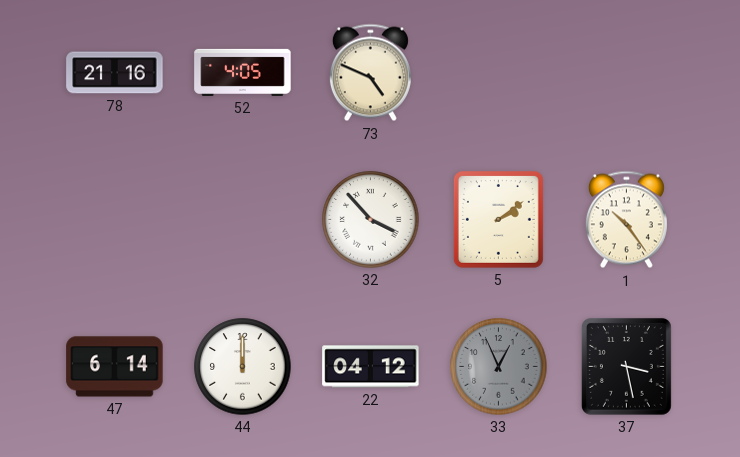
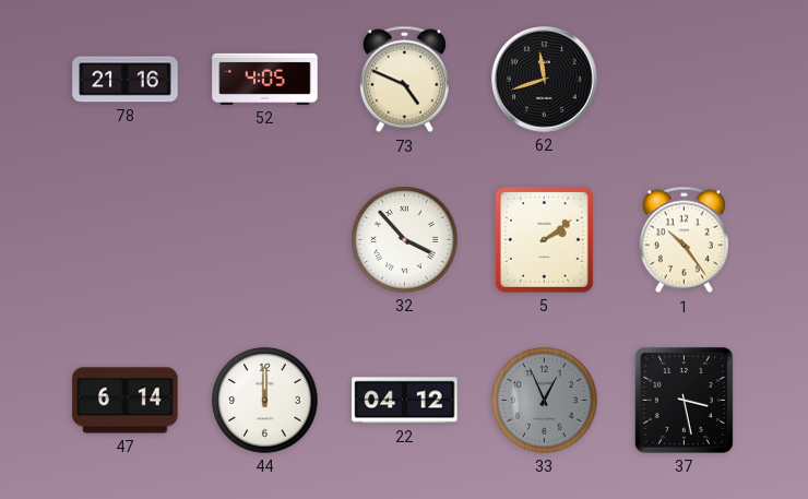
62: none -> 11:42 (545, 80)
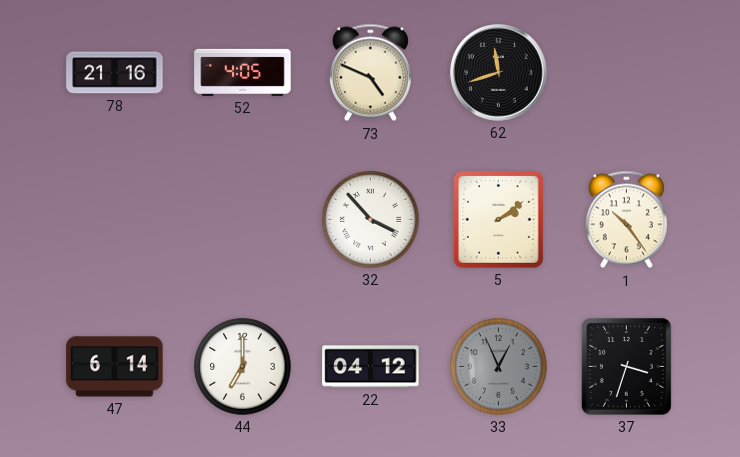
44: 12:00 -> 7:00 (243, 367)
37: 3:28 -> 3:33 (626, 366)
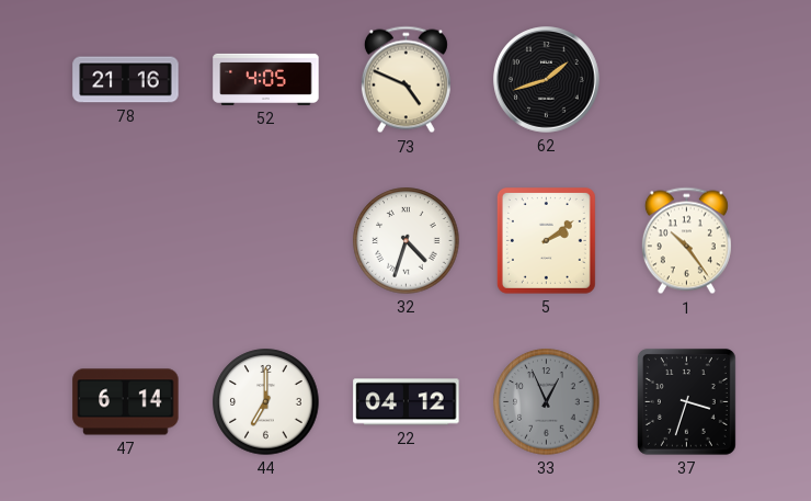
62: 11:42 -> 1:42 (547, 80)
32: 3:53 -> 4:33 (407, 241)
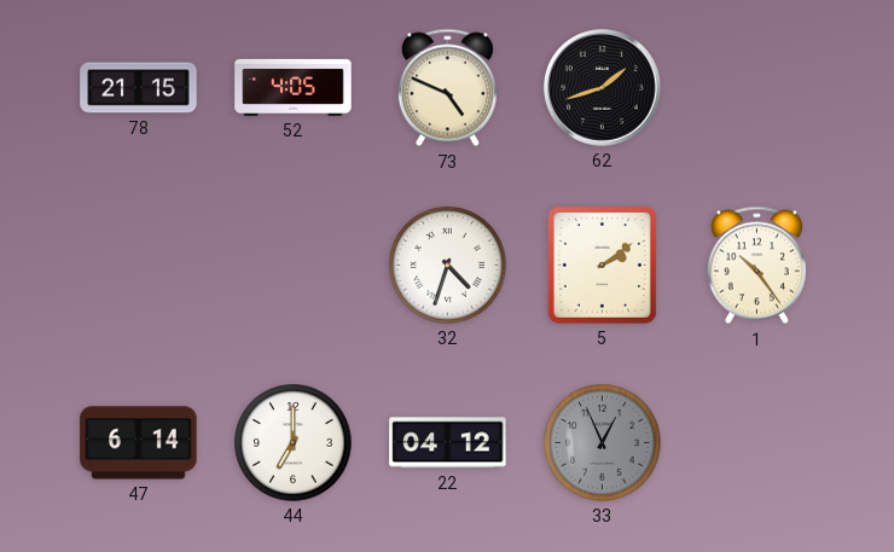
78: 21:16 -> 21:15 (139, 88)
37: 3:33 -> none (686, 401)
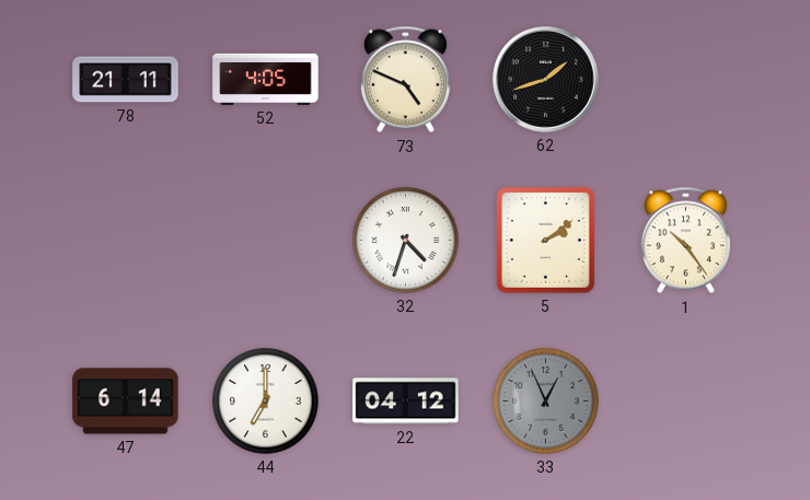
78: 21:15 -> 21:11 (126, 80)
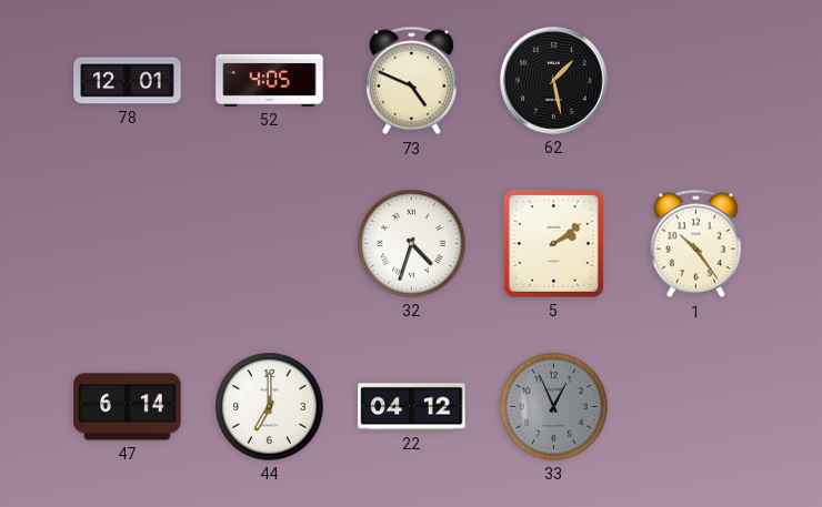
78: 21:11 -> 12:01 (128, 81)
62: 1:42 -> 1:28 (554, 81)
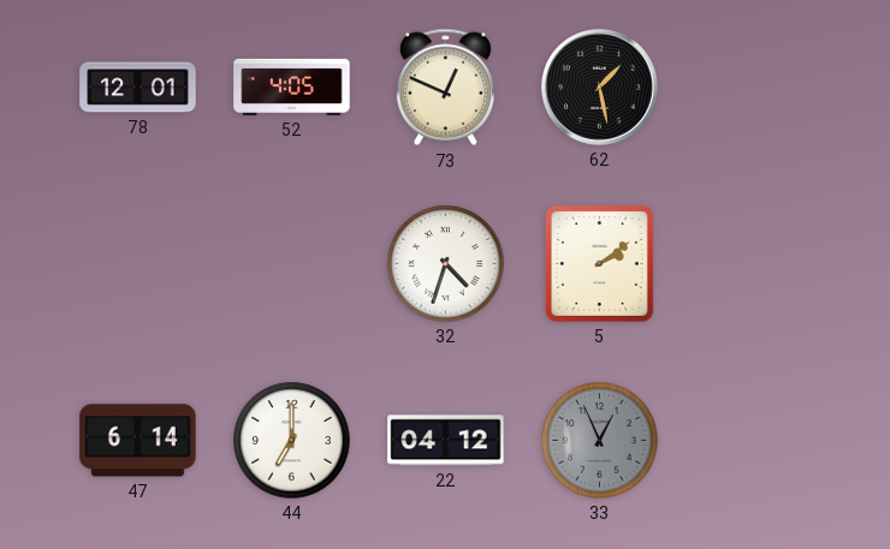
73: 4:49 -> 12:49 (445, 88)
1: 10:24 -> none (695, 244)
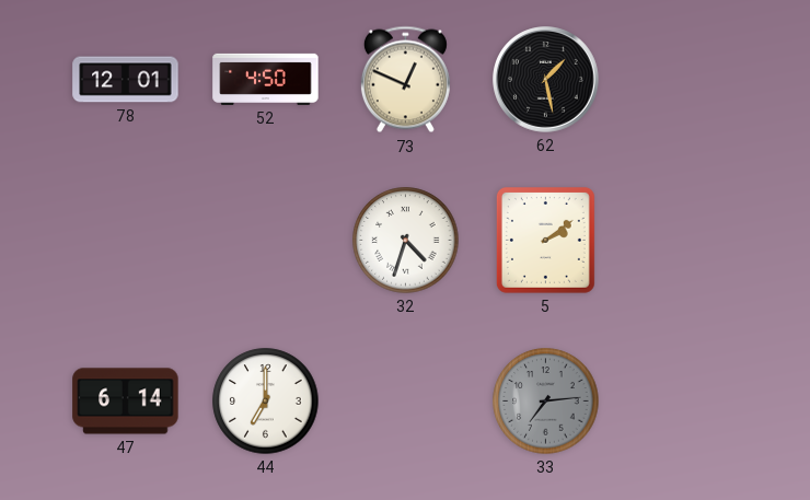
52: 4:05 -> 4:50 (266, 79)
22: 04:12 -> none (446, 441)
33: 12:56 -> 7:14 (546, 402)
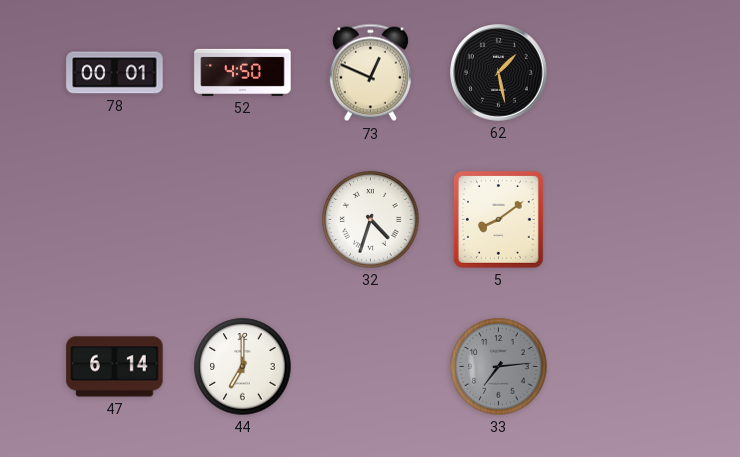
78: 12:01 -> 00:01 (115, 73)
5: 2:09 -> 8:09 (498, 219)
